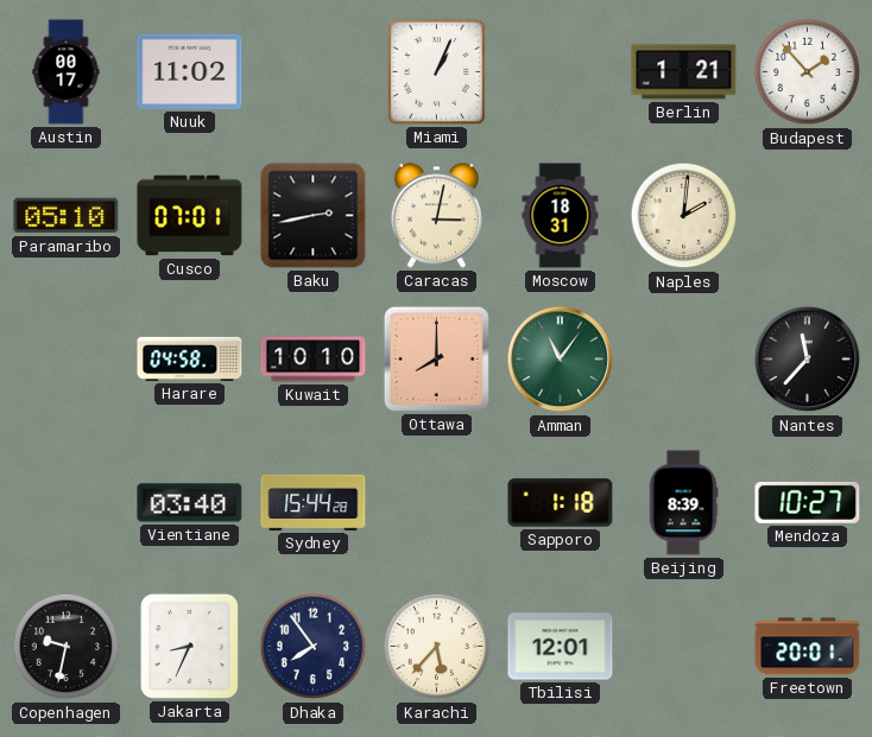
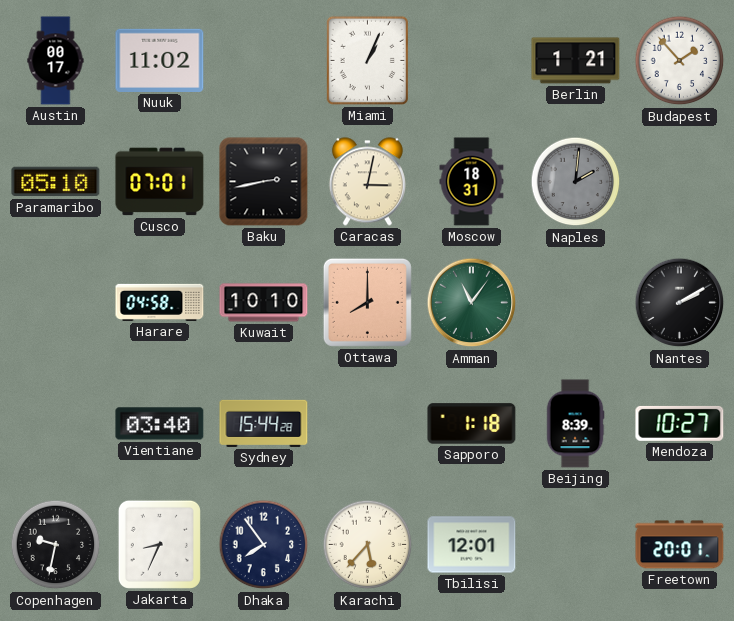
Naples dial: cream -> grey (576, 182)
Nantes: 11:37 -> 2:10 (680, 303)
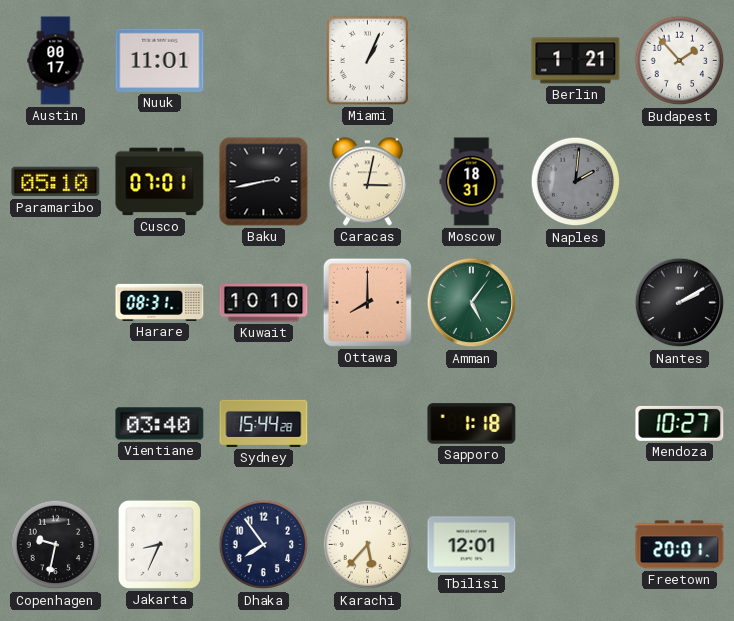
Nuuk: 11:02 -> 11:01 (160, 60)
Harare: 04:58 -> 08:31 (160, 302)
Amman: 11:06 -> 5:06 (472, 303)
Beijing: 8:39 -> none (575, 424)
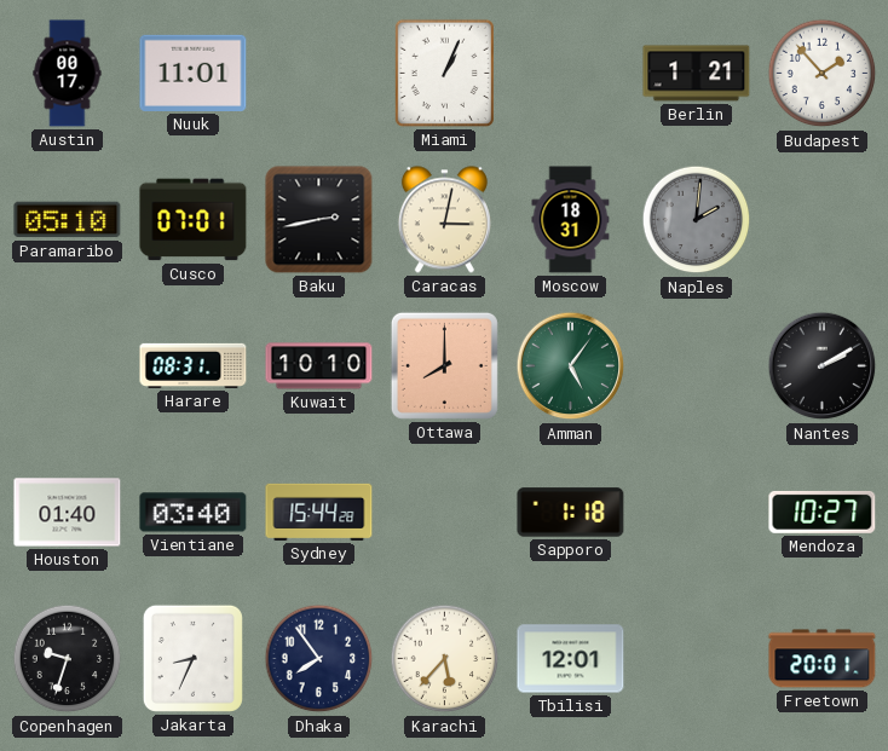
Houston: none -> 01:40 (68, 513)
Copenhagen: 9:32 -> 9:33 (68, 659)
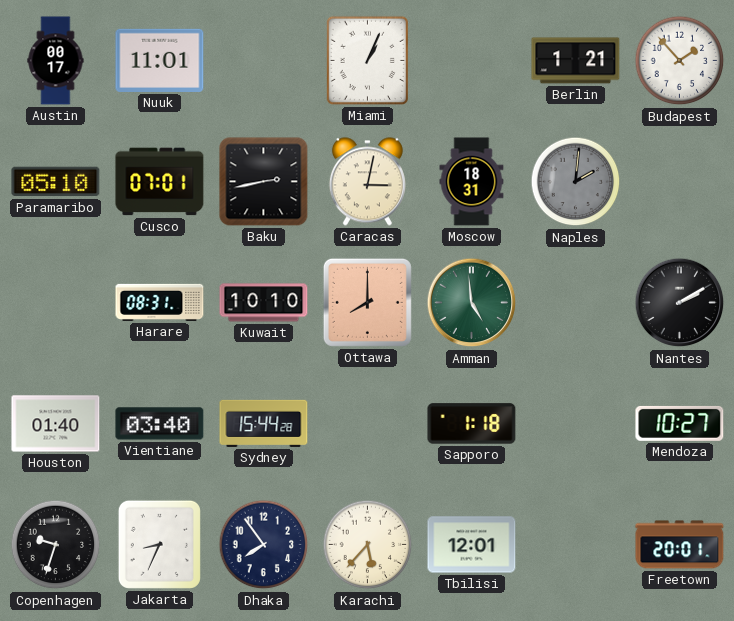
Amman: 5:06 -> 4:59 (472, 303)
